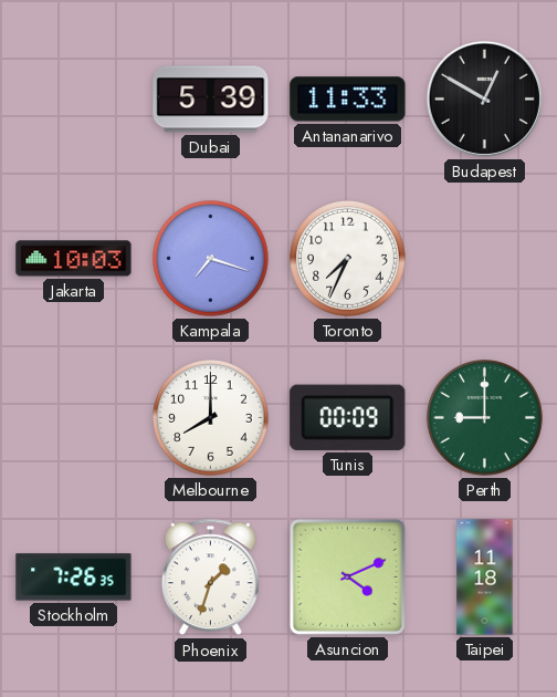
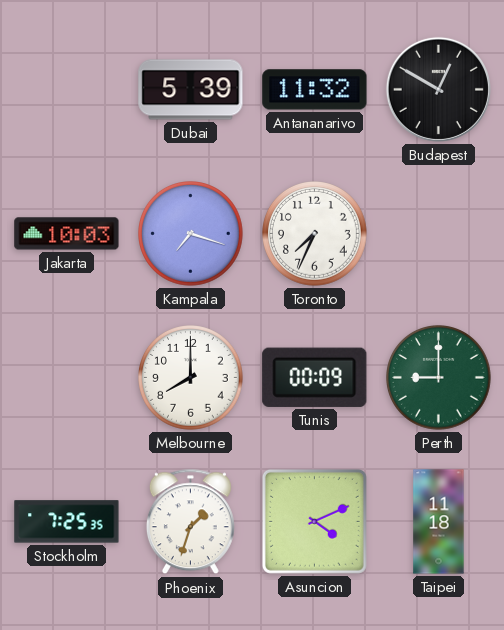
Antananarivo: 11:33 -> 11:32 (315, 90)
Stockholm: 7:26 -> 7:25 (67, 522)
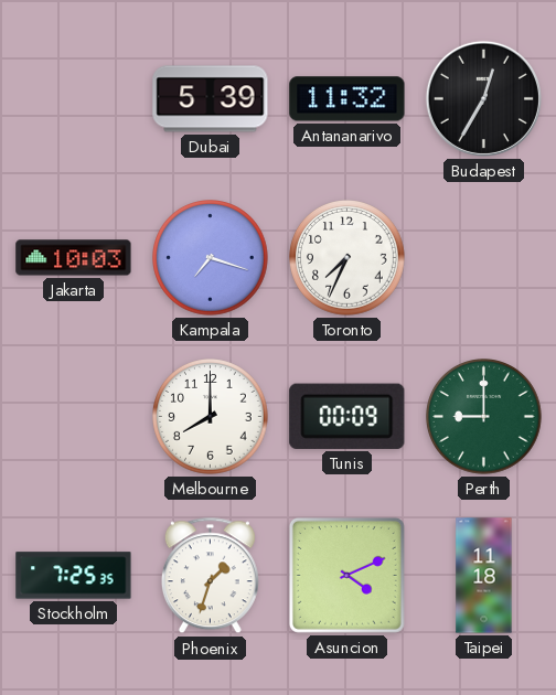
Budapest: 12:50 -> 12:35 (483, 98)
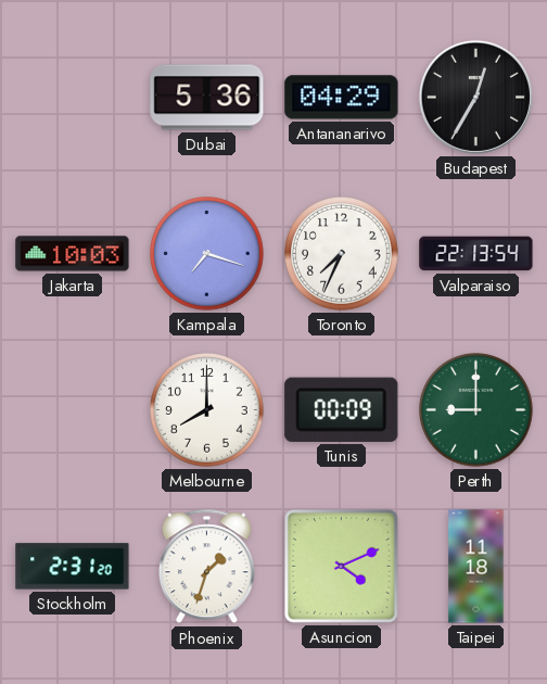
Dubai: 5:39 -> 5:36 (207, 98)
Antananarivo: 11:32 -> 04:29 (342, 98)
Valparaiso: none -> 22:13 (476, 254)
Stockholm: 7:25 -> 2:31 (73, 567)
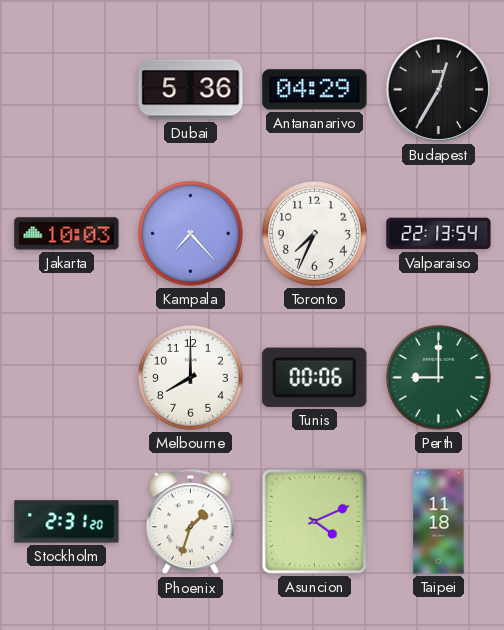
Kampala: 7:18 -> 7:23 (191, 234)
Tunis: 00:09 -> 00:06 (315, 377)
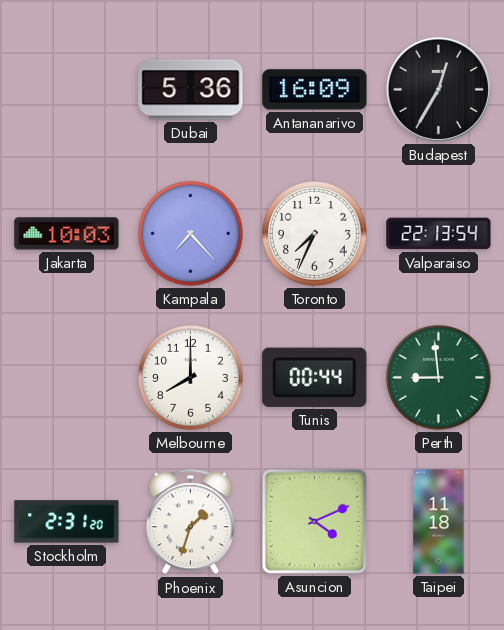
Antananarivo: 04:29 -> 16:09 (315, 90)
Tunis: 00:06 -> 00:44 (315, 377)
Perth: 9:00 -> 8:59 (439, 378)
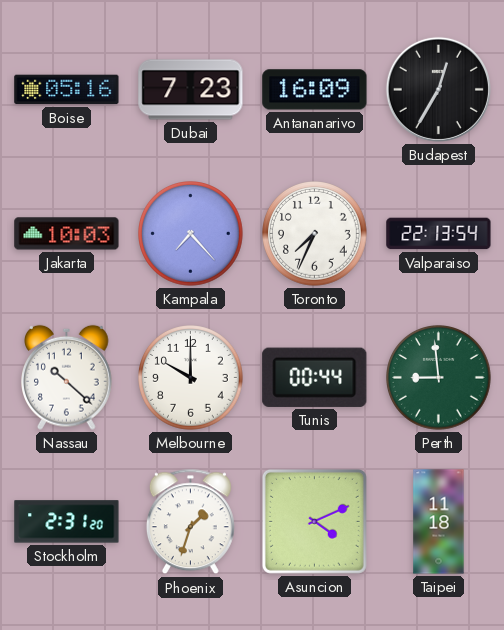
Boise: none -> 05:16 (67, 90)
Dubai: 5:36 -> 7:23 (191, 90)
Nassau: none -> 10:22 (67, 377)
Melbourne: 8:00 -> 10:00 (191, 378)
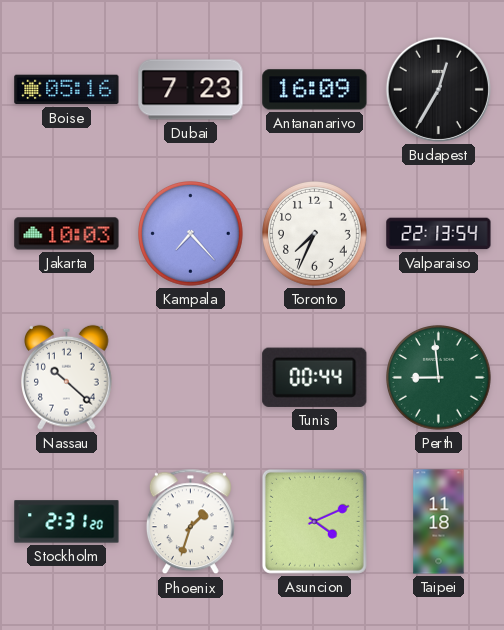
Melbourne: 10:00 -> none (191, 378)
